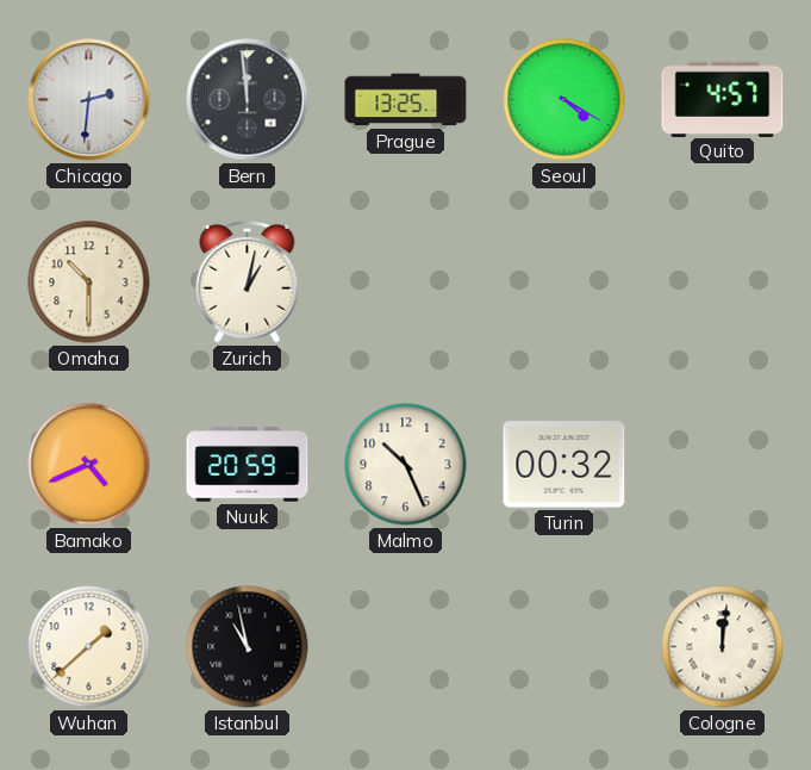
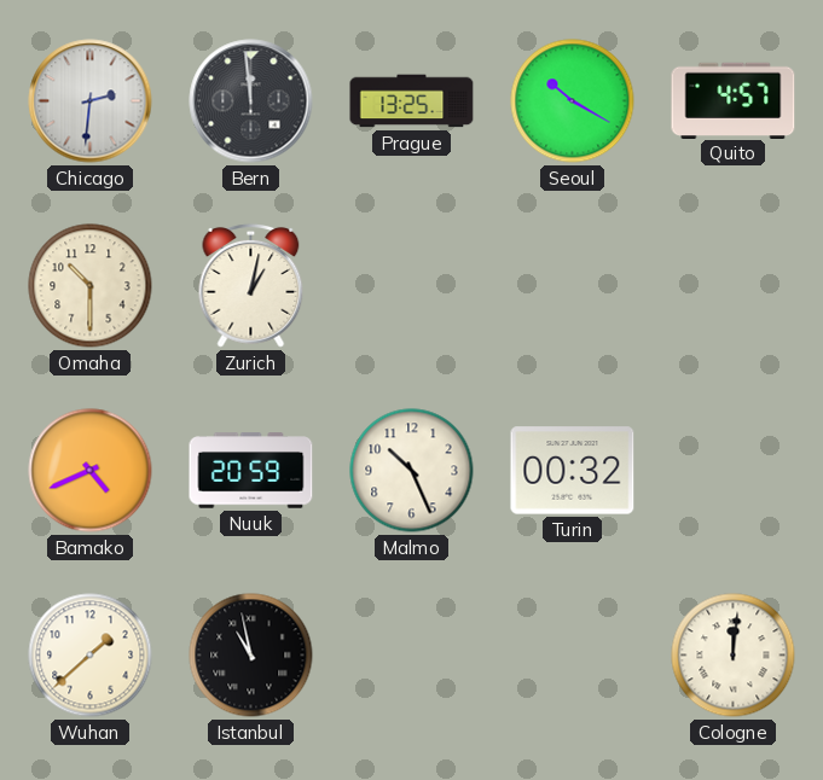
Seoul: 4:20 -> 10:20 (573, 101)
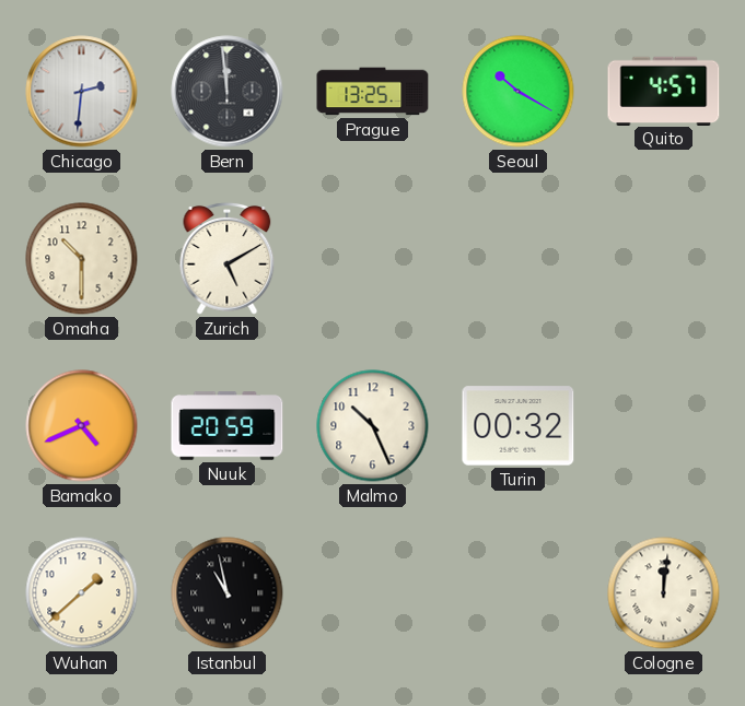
Zurich: 1:02 -> 5:10 (228, 258)
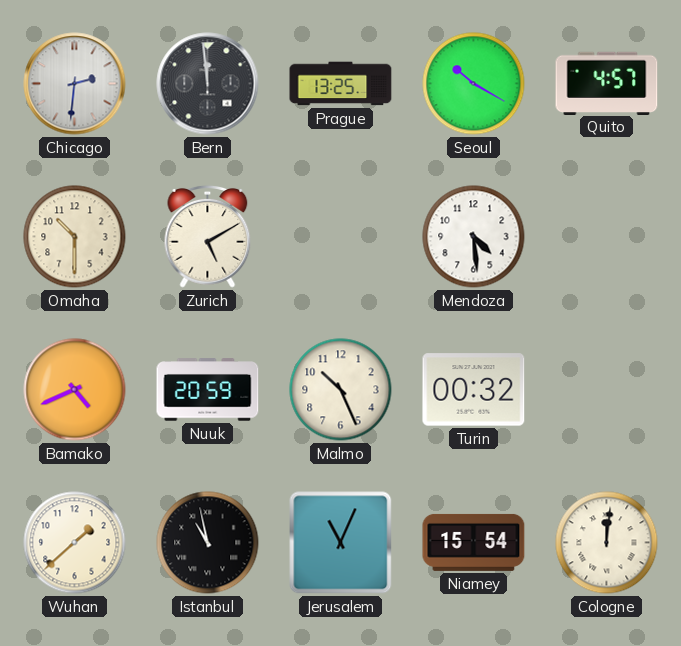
Mendoza: none -> 4:29 (474, 237)
Jerusalem: none -> 11:04 (341, 543)
Niamey: none -> 15:54 (474, 542)
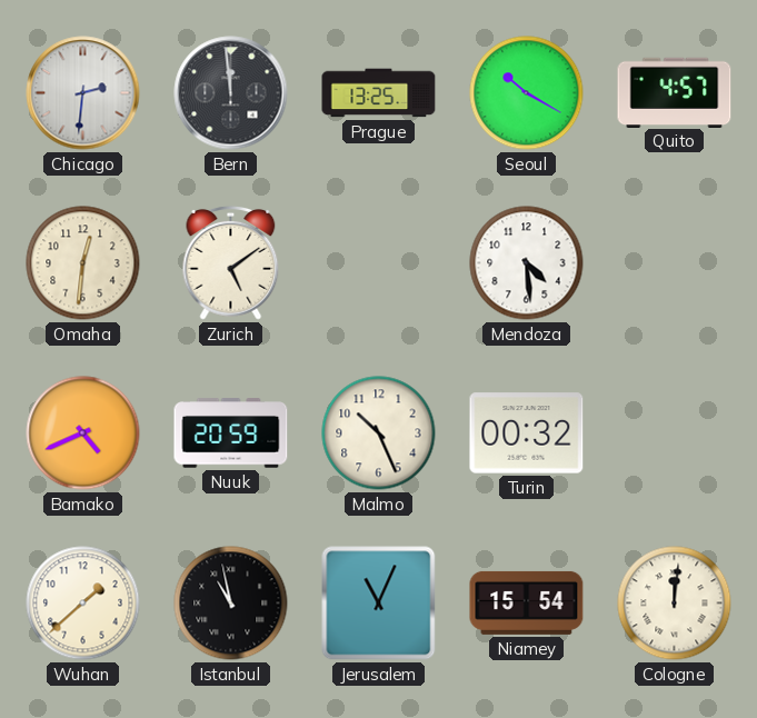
Omaha: 10:30 -> 12:31 (83, 263)
Zurich: 5:10 -> 5:09 (231, 262)
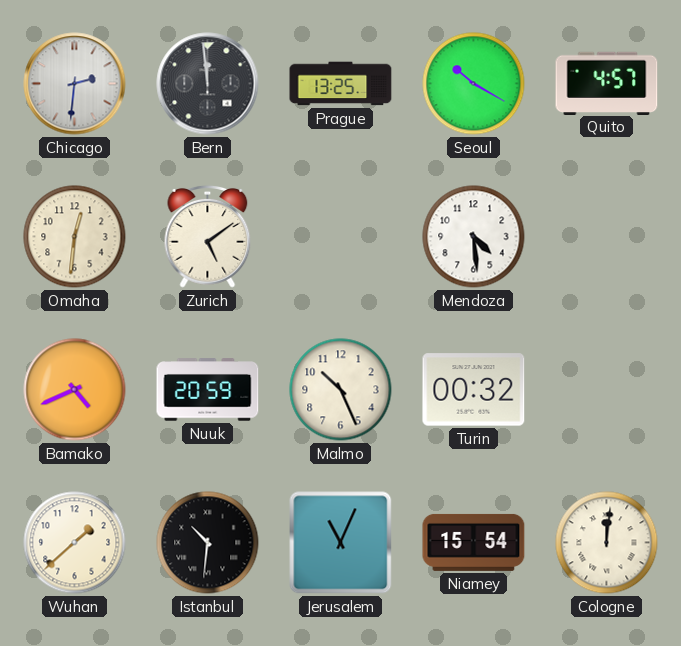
Istanbul: 10:58 -> 10:31 (208, 543)
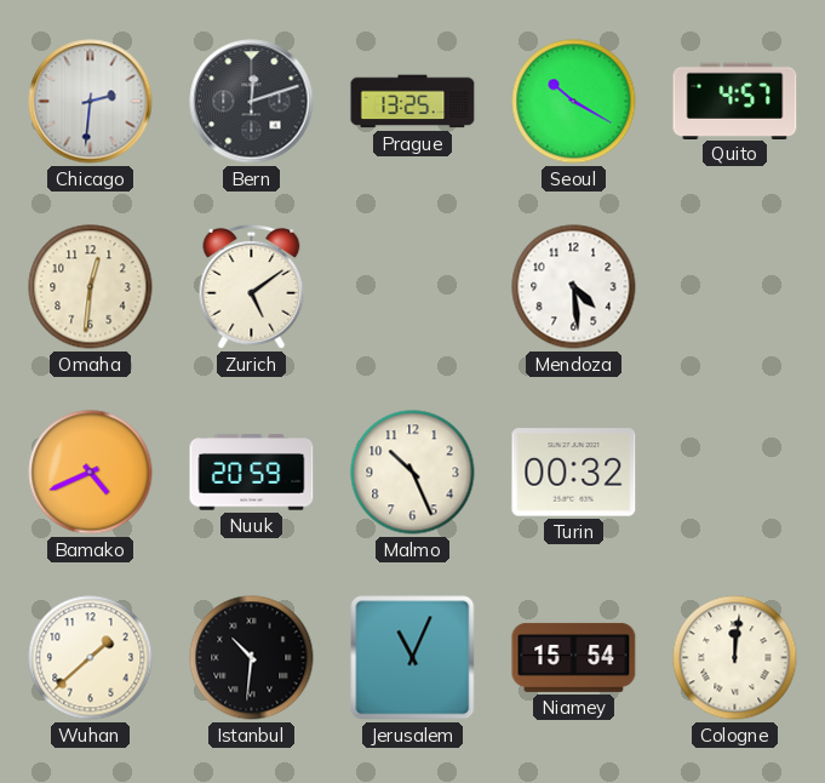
Bern: 11:59 -> 12:12 (252, 102)
